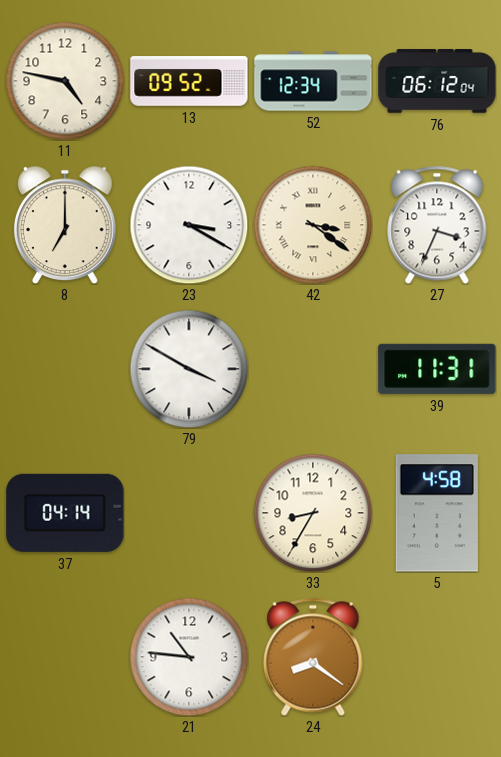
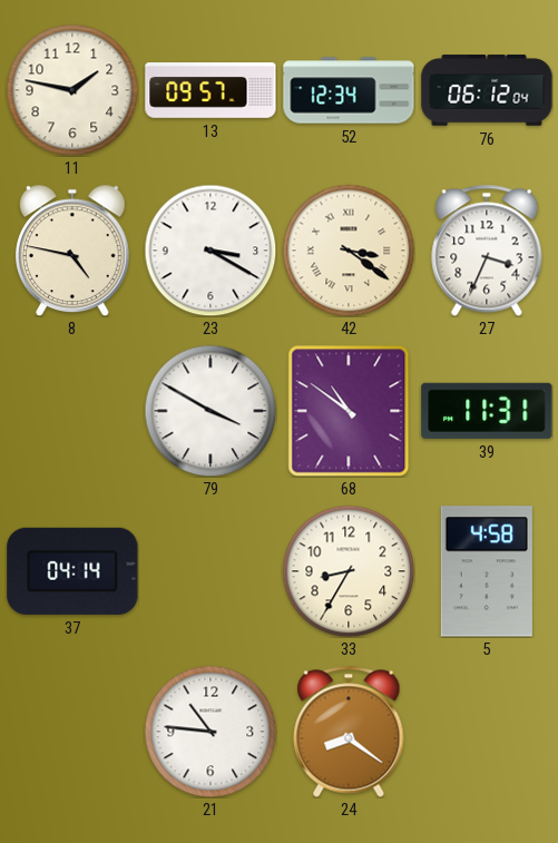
11: 4:47 -> 1:47 (72, 90)
13: 09:52 -> 09:57 (211, 90)
8: 7:00 -> 4:47 (72, 251)
68: none -> 10:51 (349, 411)
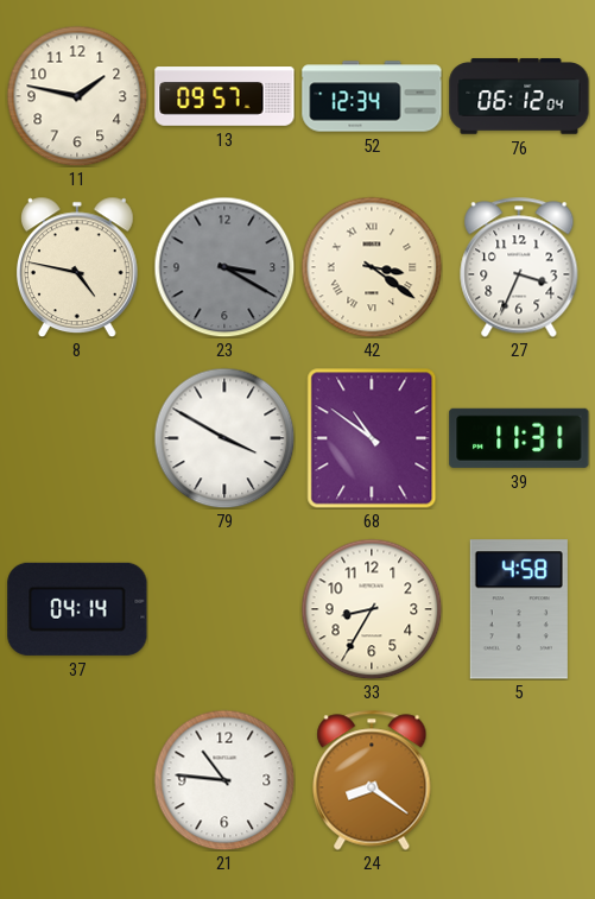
23 dial: white -> grey (224, 267)
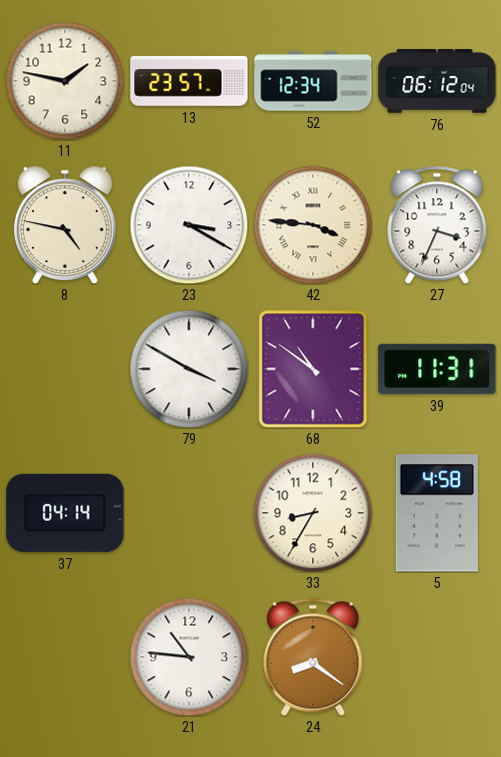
13: 09:57 -> 23:57 (189, 81)
23 dial: grey -> white (189, 225)
42: 3:21 -> 3:46 (313, 225)
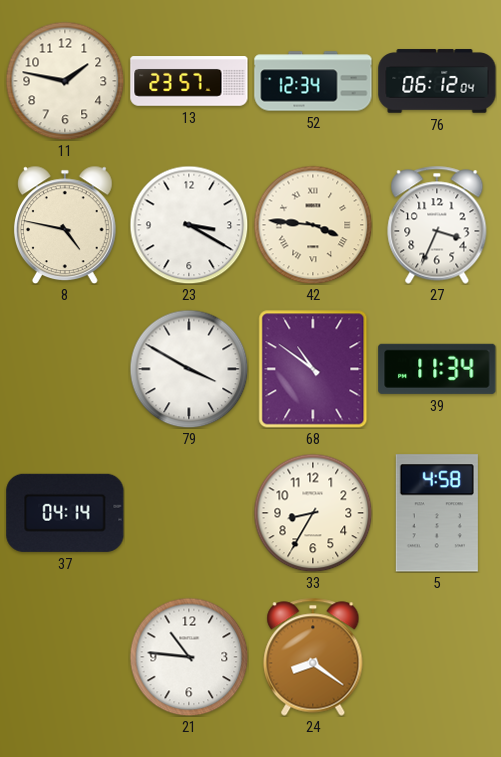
39: 11:31 -> 11:34 (437, 369)
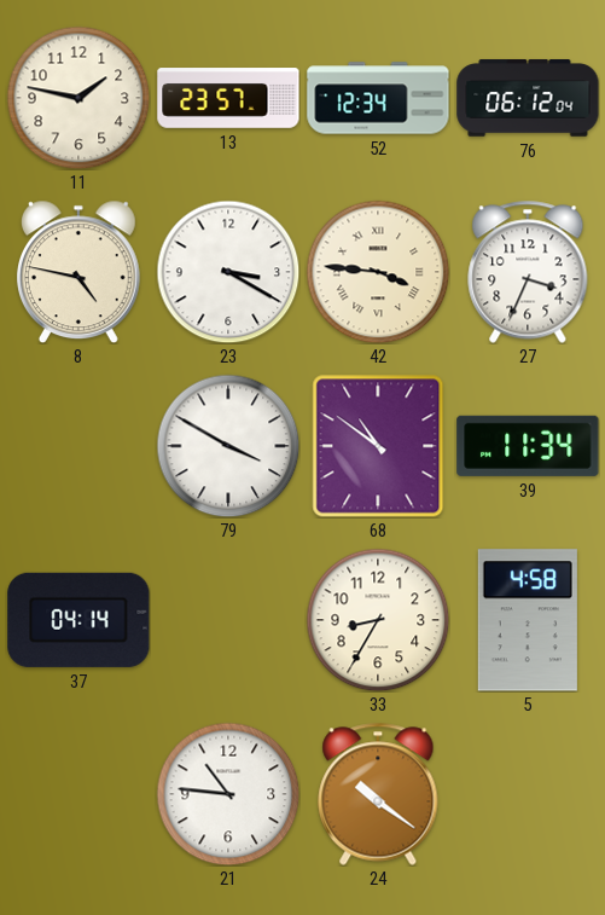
24: 8:21 -> 10:21 (378, 794)
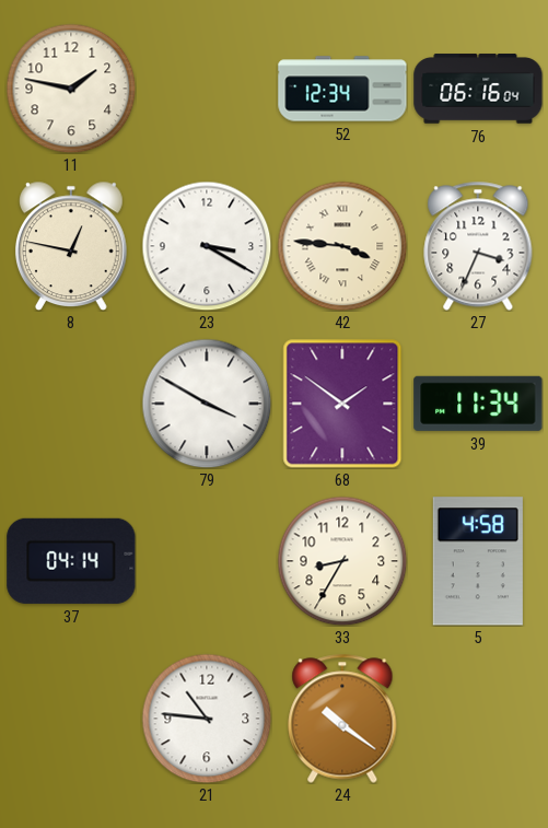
13: 23:57 -> none (228, 98)
76: 06:12 -> 06:16 (478, 89)
8: 4:47 -> 12:47 (71, 246)
68: 10:51 -> 1:51 (342, 404)
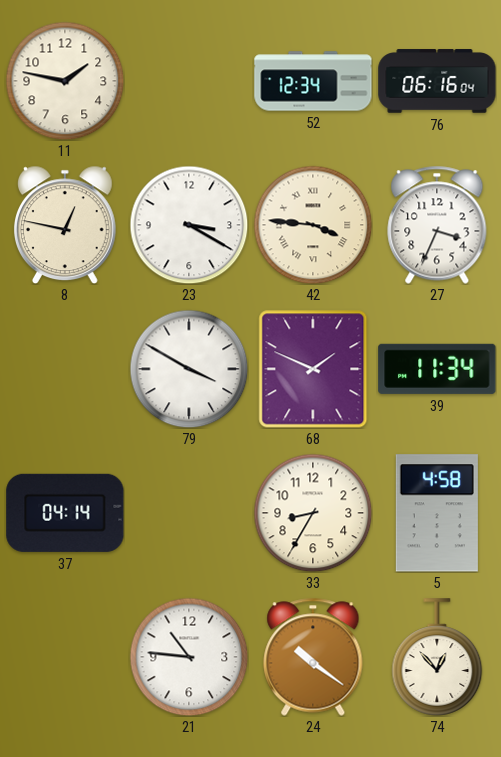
68: 1:51 -> 1:49 (313, 369)
74: none -> 12:53 (437, 657)
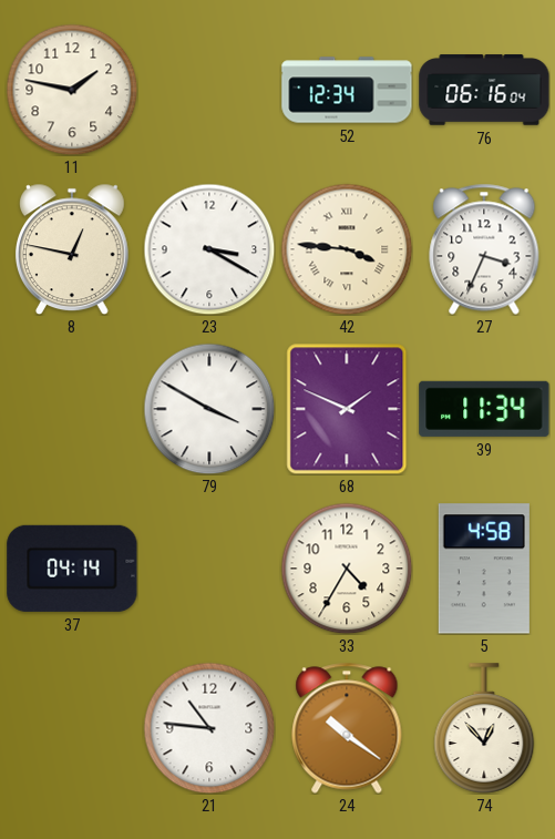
33: 8:35 -> 4:35 (347, 569)
